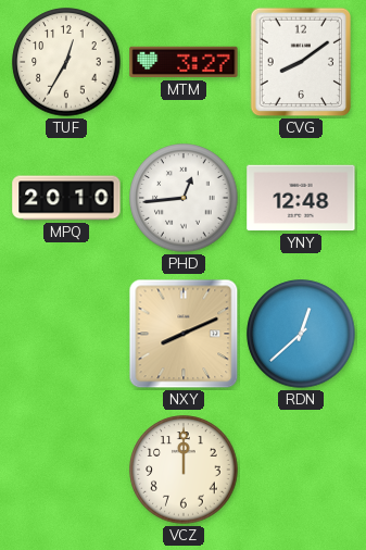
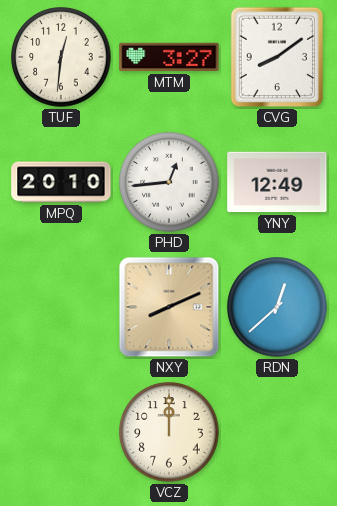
TUF: 12:35 -> 12:31 (61, 57)
YNY: 12:48 -> 12:49 (277, 182)
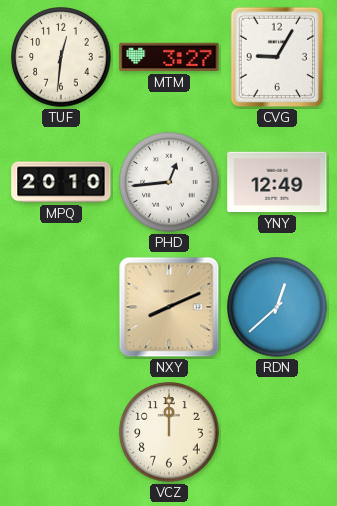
CVG: 8:09 -> 9:05 (277, 57)
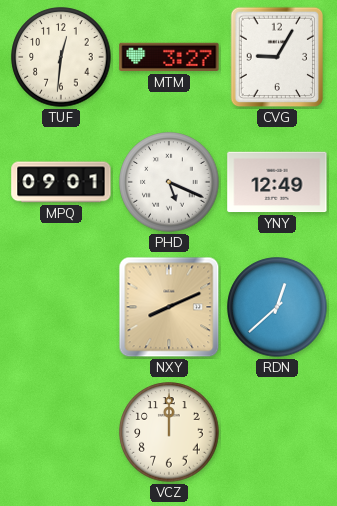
MPQ: 20:10 -> 09:01 (61, 182)
PHD: 12:44 -> 5:19 (169, 182)
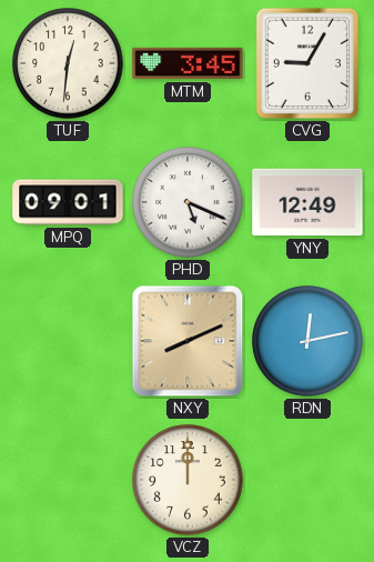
MTM: 3:27 -> 3:45 (188, 63)
RDN: 12:38 -> 12:13 (307, 341)
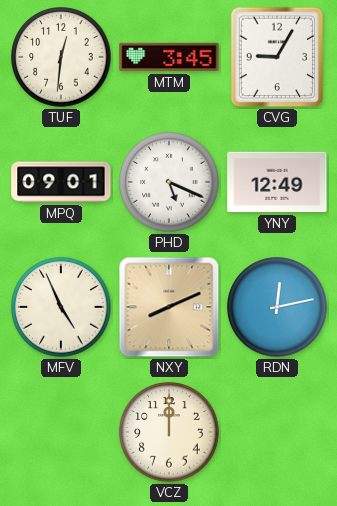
MFV: none -> 4:56 (61, 307)
